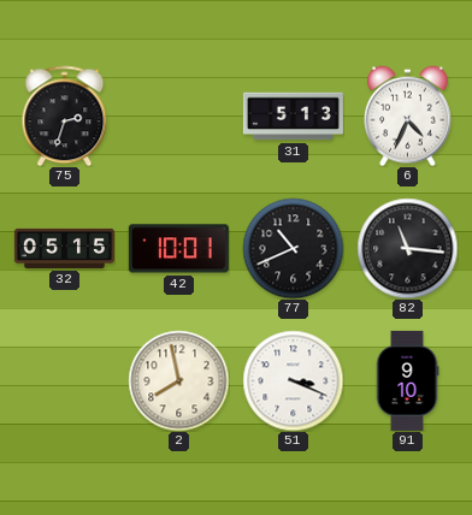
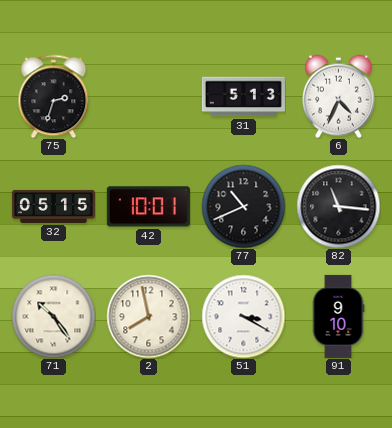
71: none -> 10:24 (53, 316)
51: 3:19 -> 3:20 (243, 316)
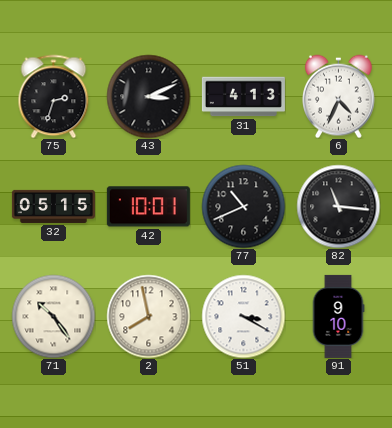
43: none -> 3:11 (148, 96)
31: 5:13 -> 4:13 (243, 97)
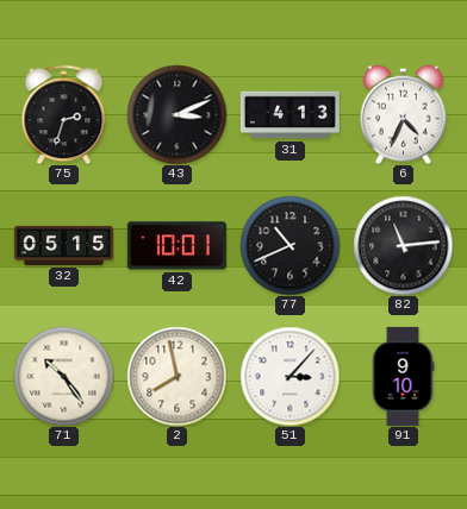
82: 11:16 -> 11:14 (403, 245)
51: 3:20 -> 3:07 (289, 376)
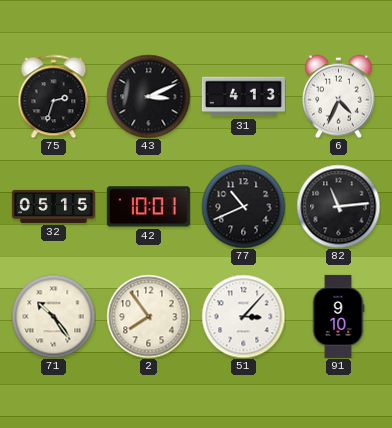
2: 7:58 -> 7:54 (148, 316)
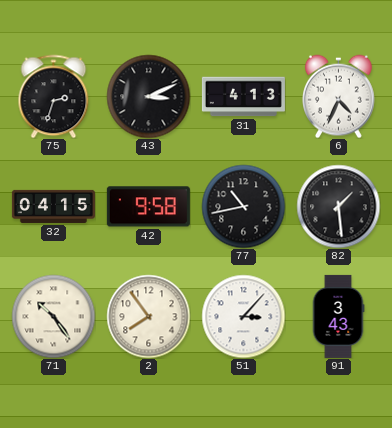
32: 05:15 -> 04:15 (53, 206)
42: 10:01 -> 9:58 (148, 207)
77: 10:41 -> 10:43 (243, 206)
82: 11:14 -> 1:29 (338, 206)
91: 9:10 -> 3:43 (338, 316)
